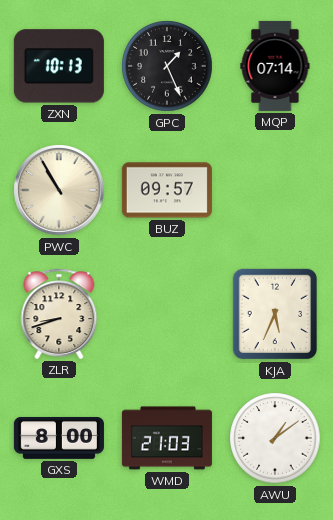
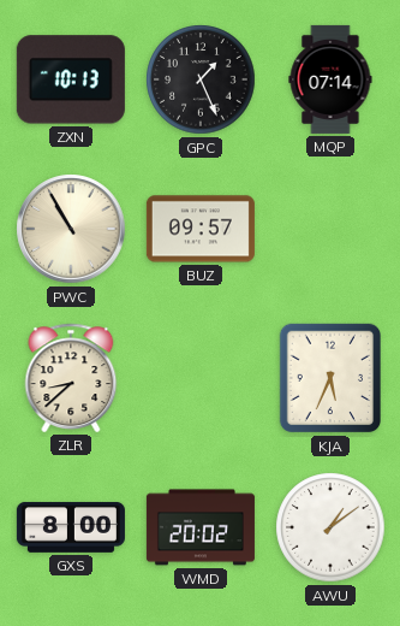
ZLR: 8:42 -> 8:38 (71, 378)
WMD: 21:03 -> 20:02 (201, 527)
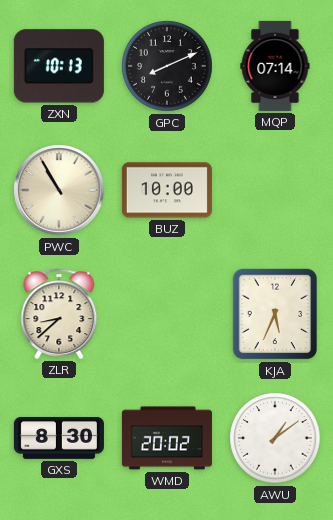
GPC: 1:26 -> 8:11 (167, 66)
BUZ: 09:57 -> 10:00 (167, 190)
GXS: 8:00 -> 8:30 (59, 438)
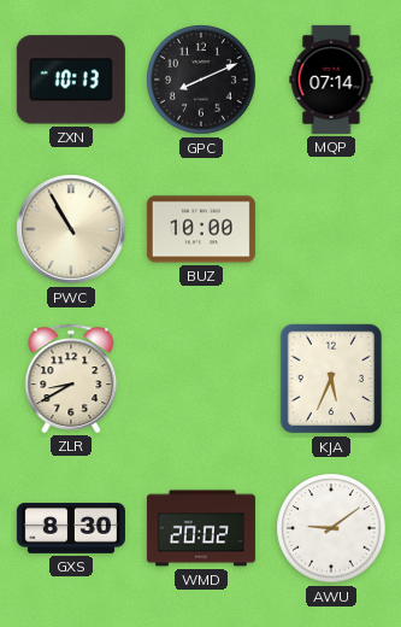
ZLR: 8:38 -> 8:40 (71, 379)
AWU: 1:09 -> 9:09 (331, 528)
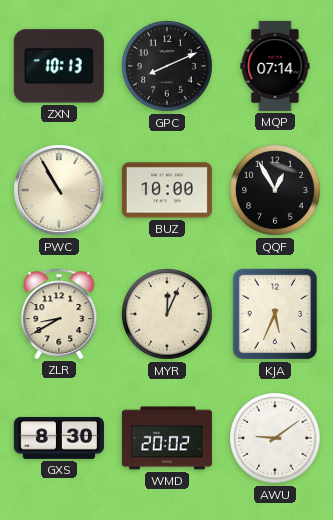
QQF: none -> 12:55 (275, 190)
MYR: none -> 12:04 (167, 314)
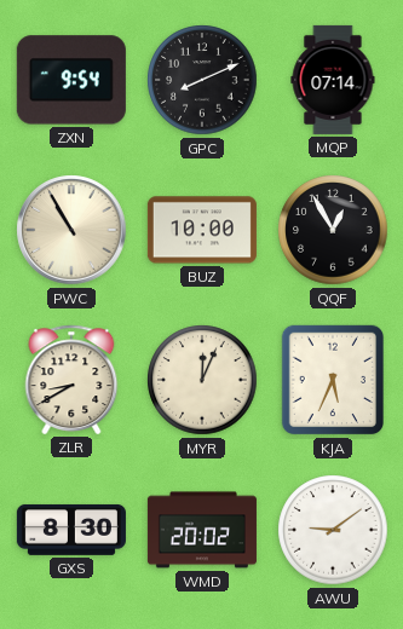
ZXN: 10:13 -> 9:54 (71, 80)
